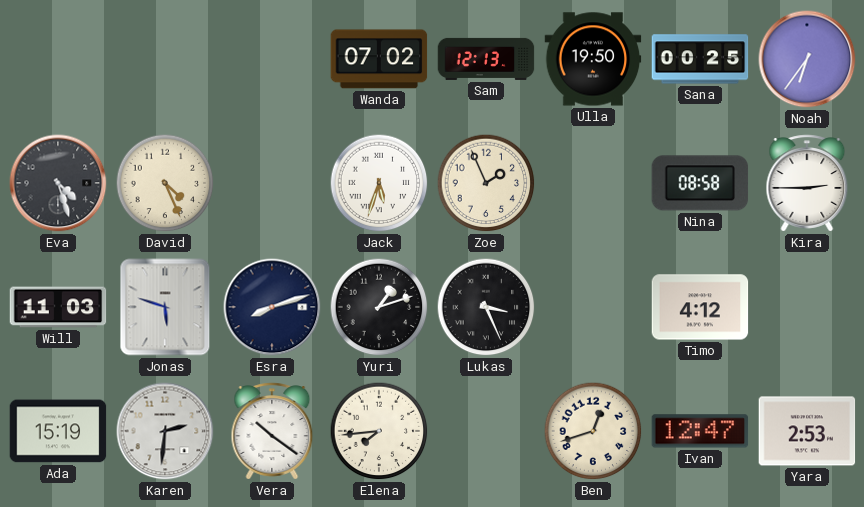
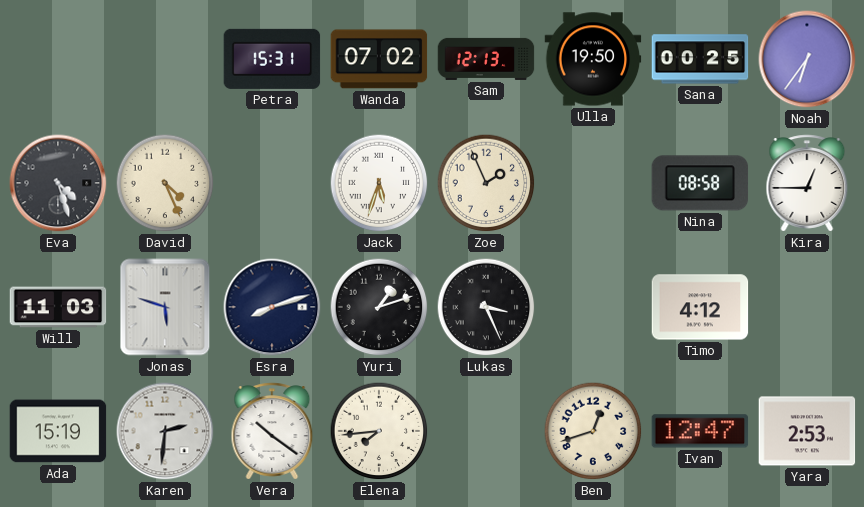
Petra: none -> 15:31 (272, 59)
Kira: 2:45 -> 12:45 (807, 183)
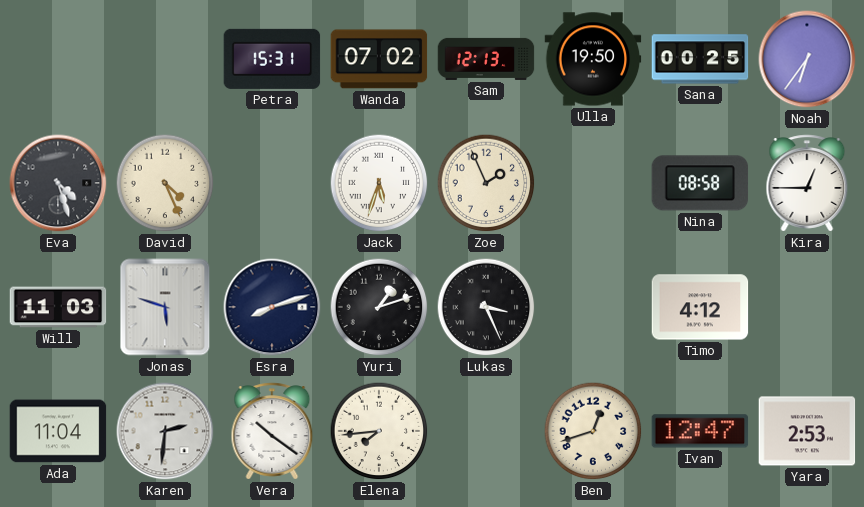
Ada: 15:19 -> 11:04 (58, 431)
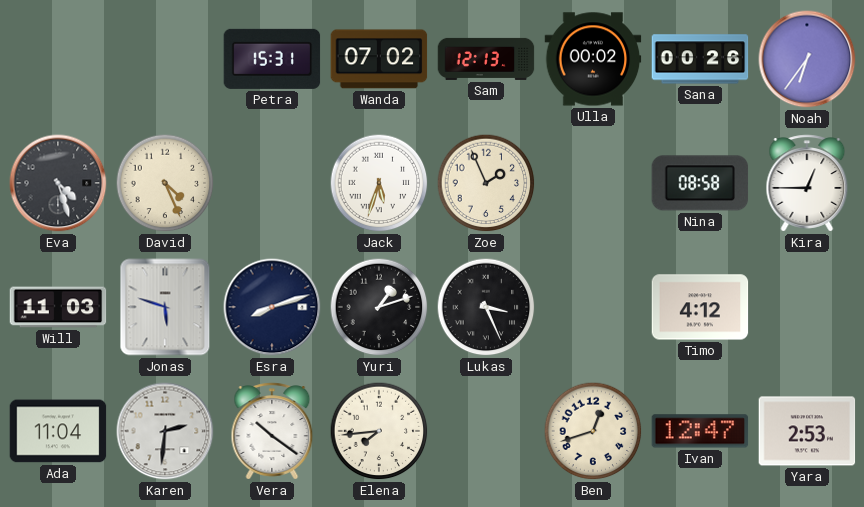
Ulla: 19:50 -> 00:02 (593, 59)
Sana: 00:25 -> 00:26 (700, 59)
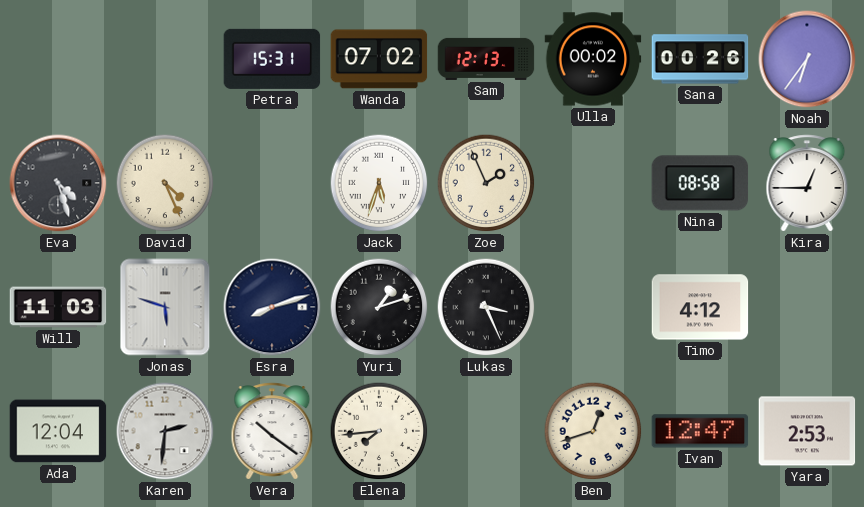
Ada: 11:04 -> 12:04 (58, 431)
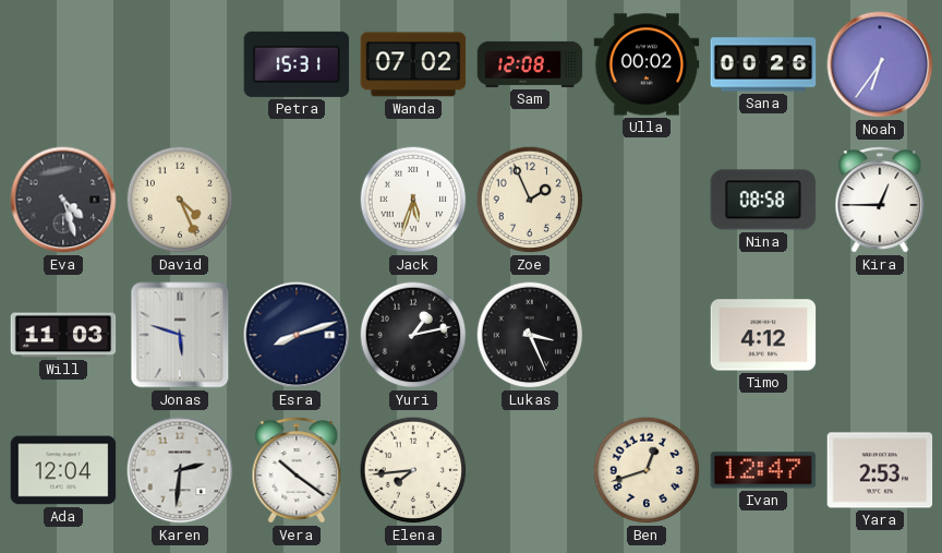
Sam: 12:13 -> 12:08 (530, 64)
Yuri: 1:12 -> 1:13 (413, 335)
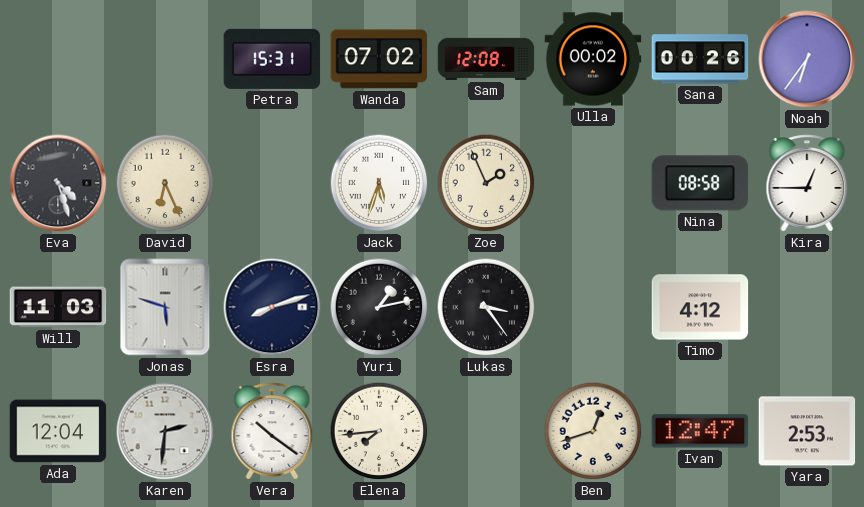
David: 4:26 -> 6:26 (165, 183)
Lukas: 3:26 -> 3:24 (486, 307)
